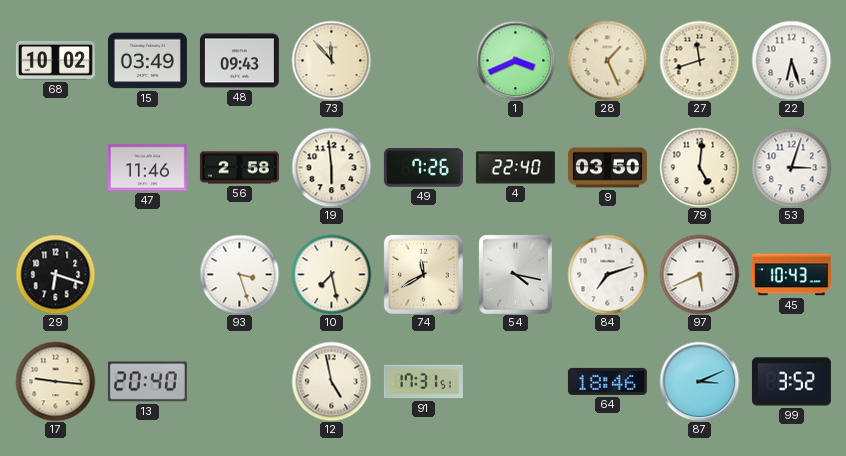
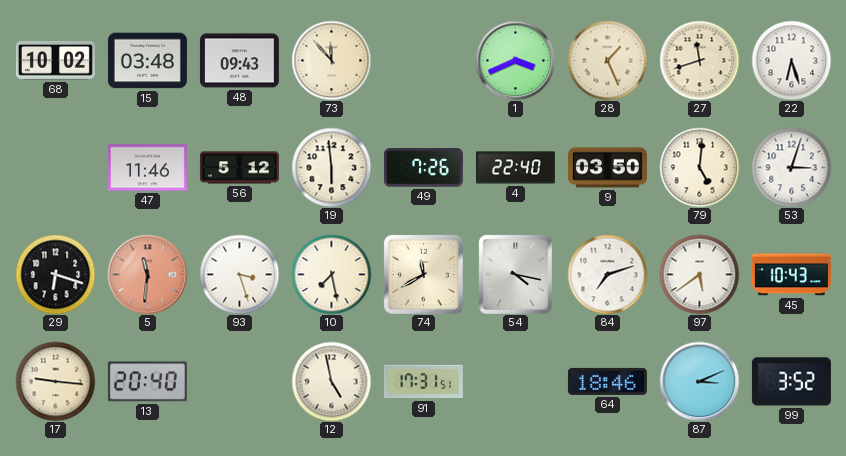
15: 03:49 -> 03:48 (147, 61)
56: 2:58 -> 5:12 (239, 168)
5: none -> 11:31 (147, 274)
97: 5:41 -> 5:39 (699, 274)
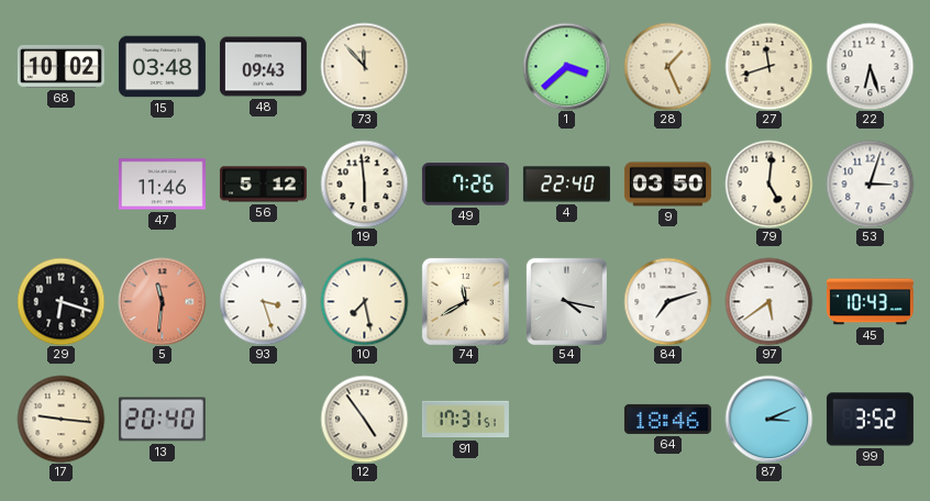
1: 3:41 -> 3:38 (566, 66)
12: 4:58 -> 4:54 (364, 419)
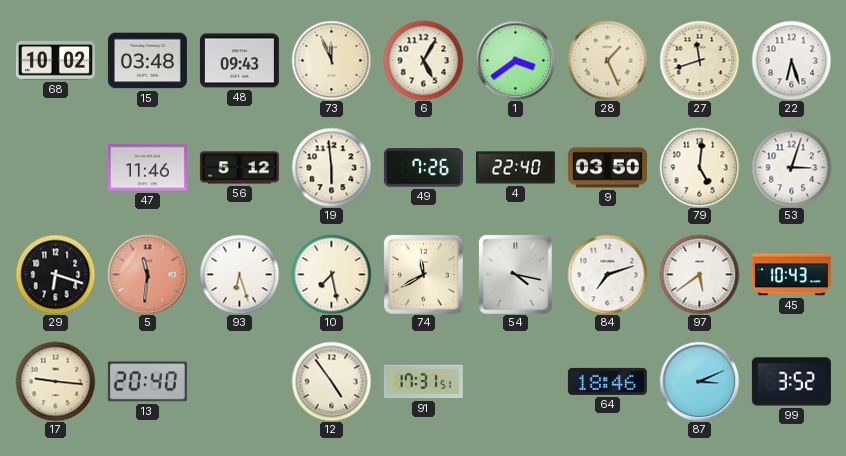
73: 11:53 -> 11:56 (331, 60)
6: none -> 5:05 (423, 60)
1: 3:38 -> 3:39 (515, 60)
93: 3:27 -> 6:27 (239, 274)
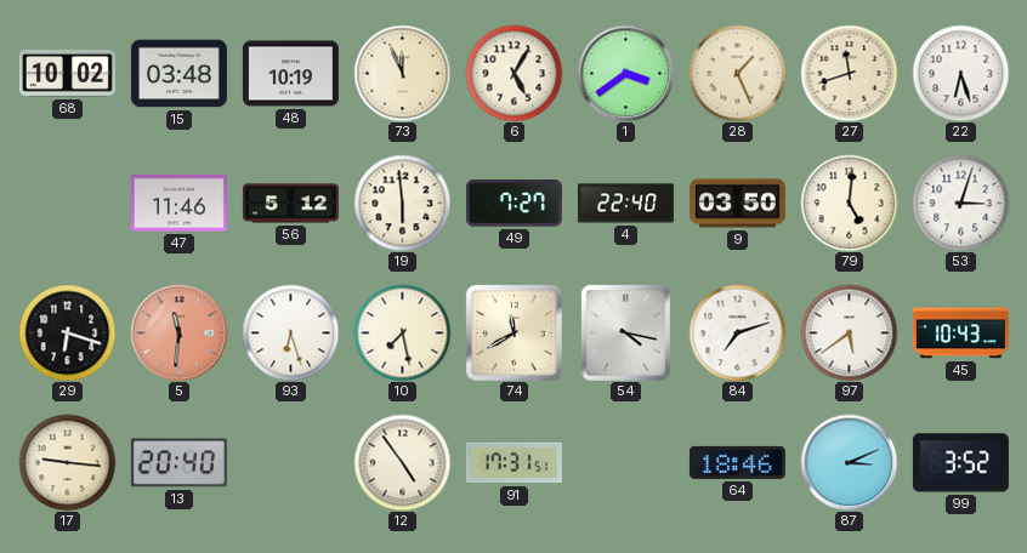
48: 09:43 -> 10:19 (290, 74)
49: 7:26 -> 7:27 (513, 204)
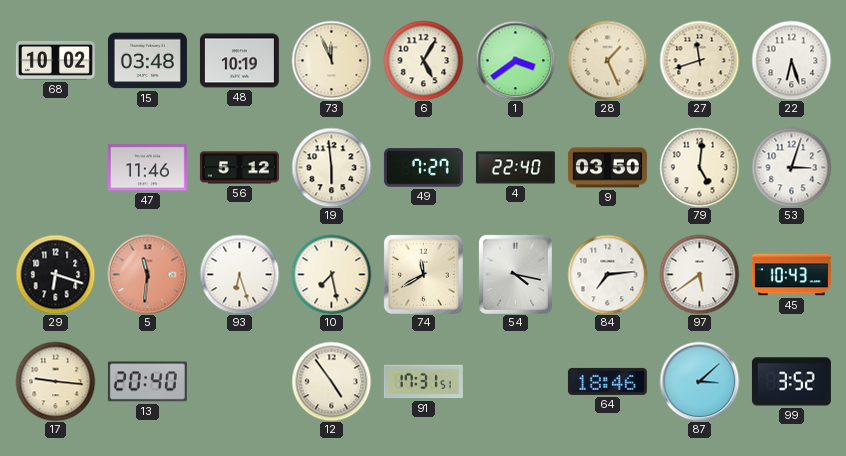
84: 7:12 -> 7:14 (607, 274)
87: 3:11 -> 3:08 (699, 381)
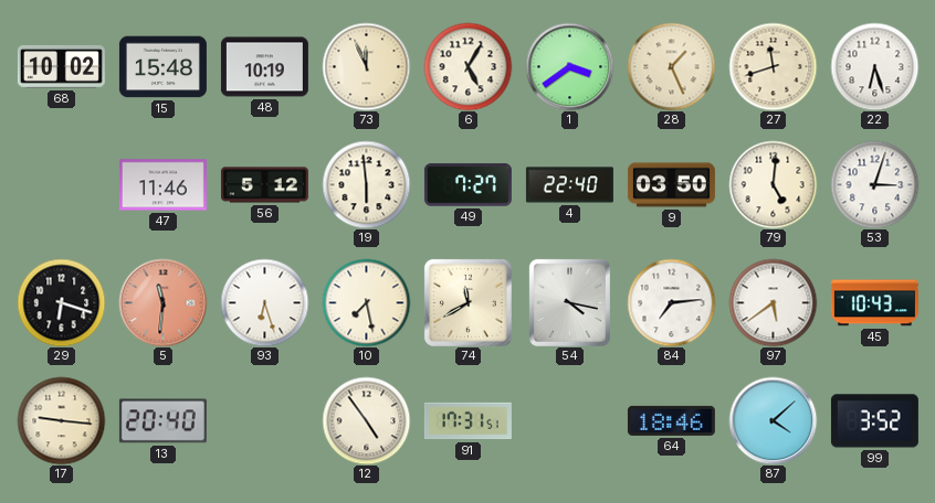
15: 03:48 -> 15:48 (162, 67)
87: 3:08 -> 4:08 (773, 420)
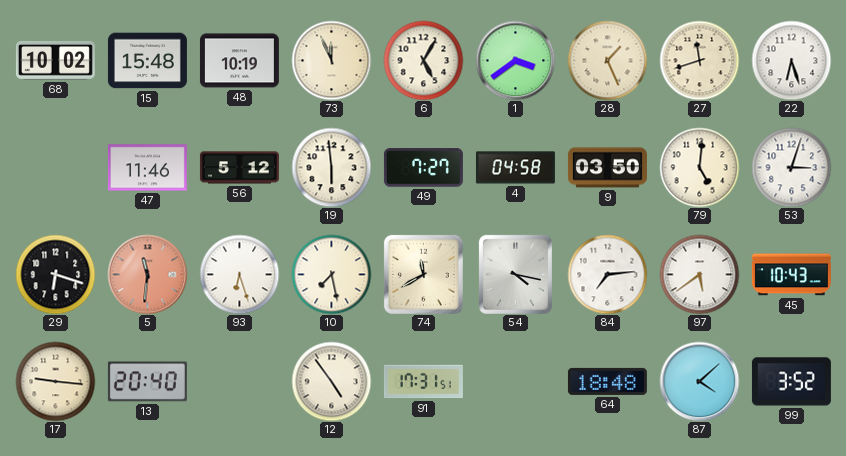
4: 22:40 -> 04:58 (515, 168)
64: 18:46 -> 18:48 (607, 381)
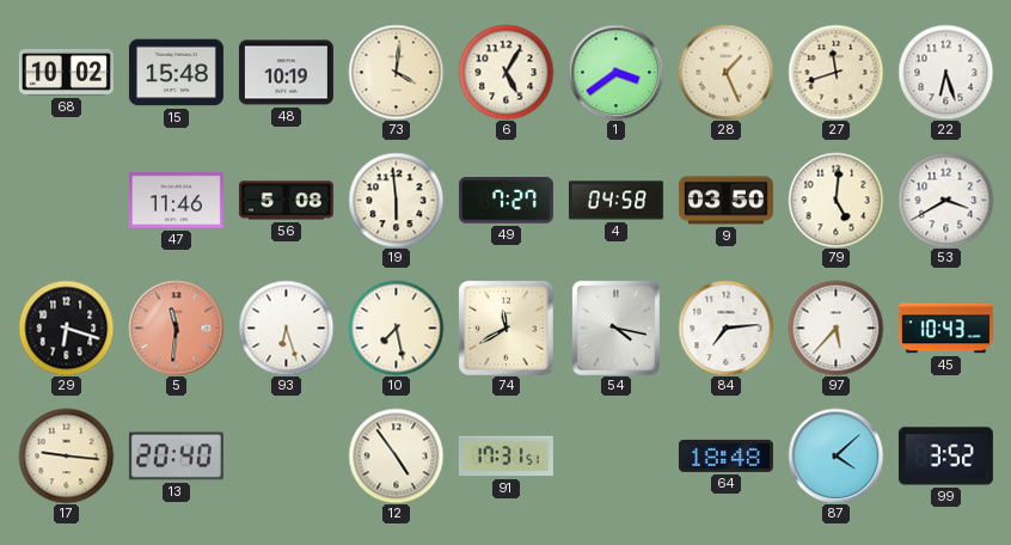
73: 11:56 -> 4:01 (396, 72)
56: 5:12 -> 5:08 (286, 201)
53: 3:03 -> 3:40 (945, 200)
97: 5:39 -> 5:37 (835, 327)
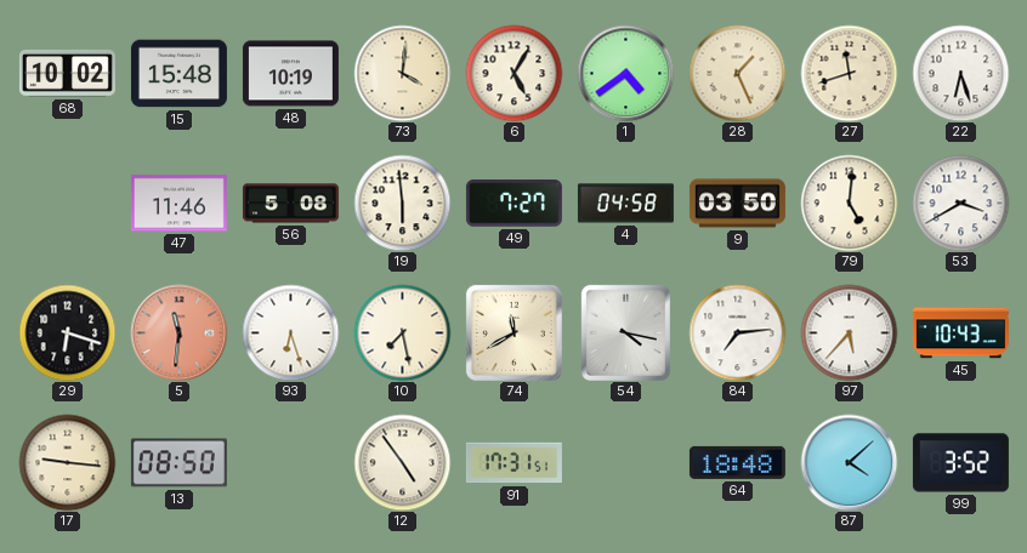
1: 3:39 -> 4:39 (625, 73)
13: 20:40 -> 08:50 (178, 463)
